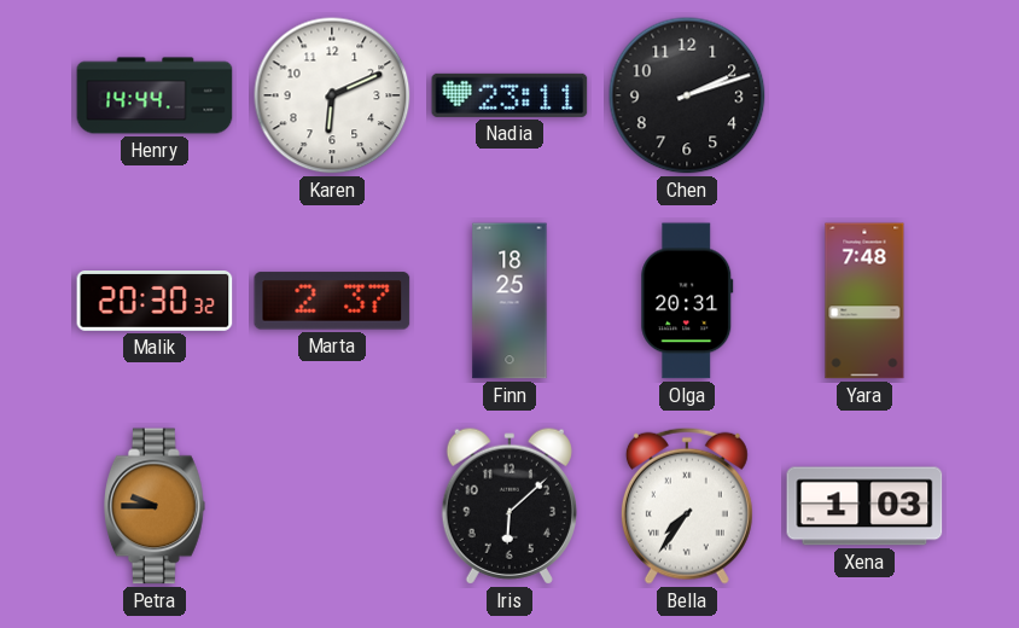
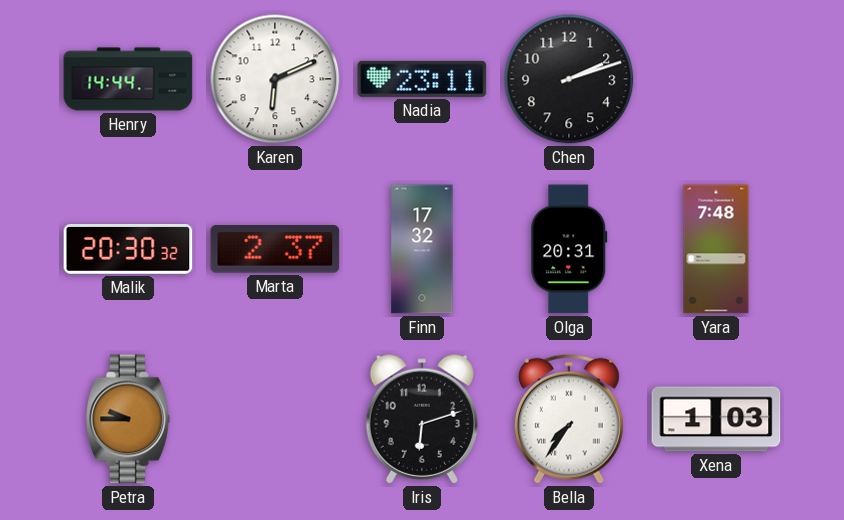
Finn: 18:25 -> 17:32 (422, 249)
Iris: 6:08 -> 6:12 (422, 419)
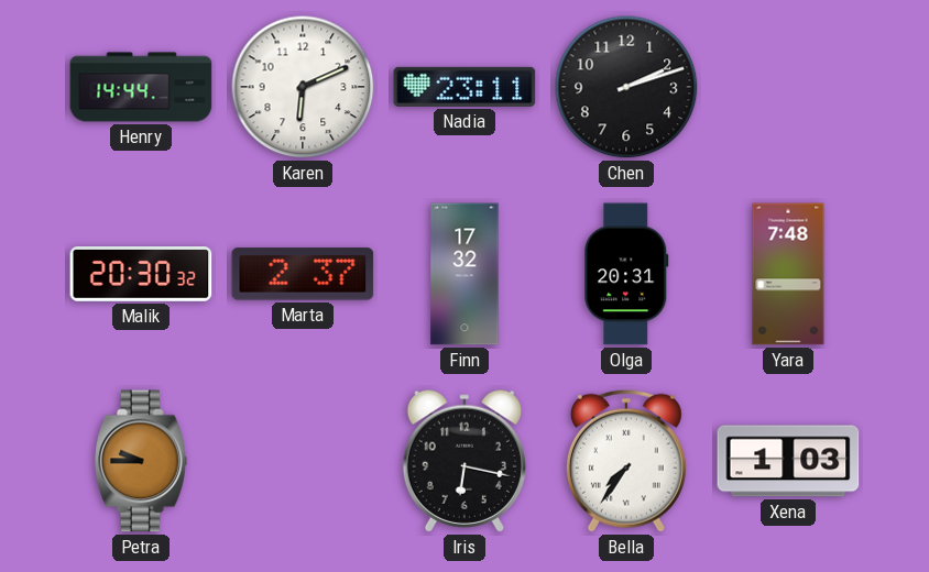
Iris: 6:12 -> 6:17 (465, 461)
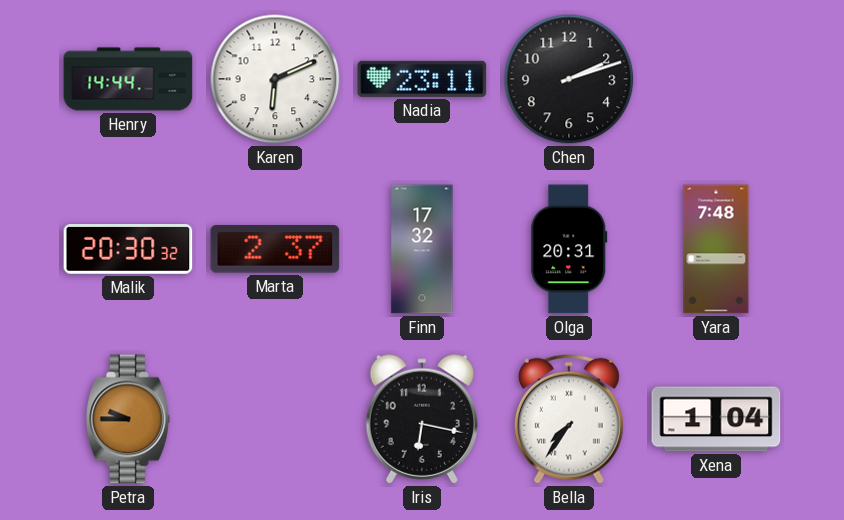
Xena: 1:03 -> 1:04 (716, 419)
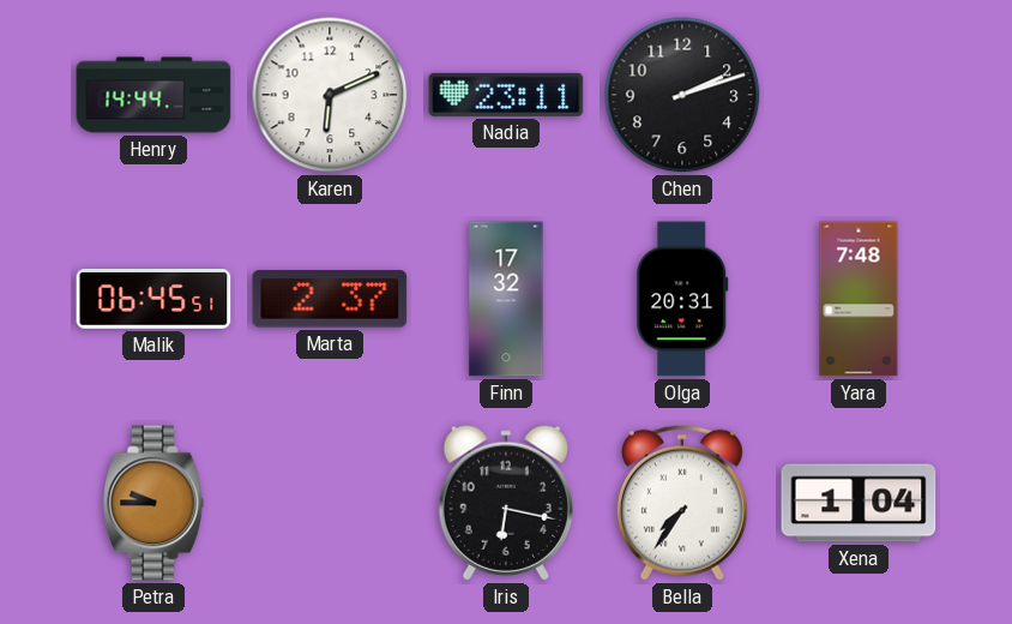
Malik: 20:30 -> 06:45 (153, 300)
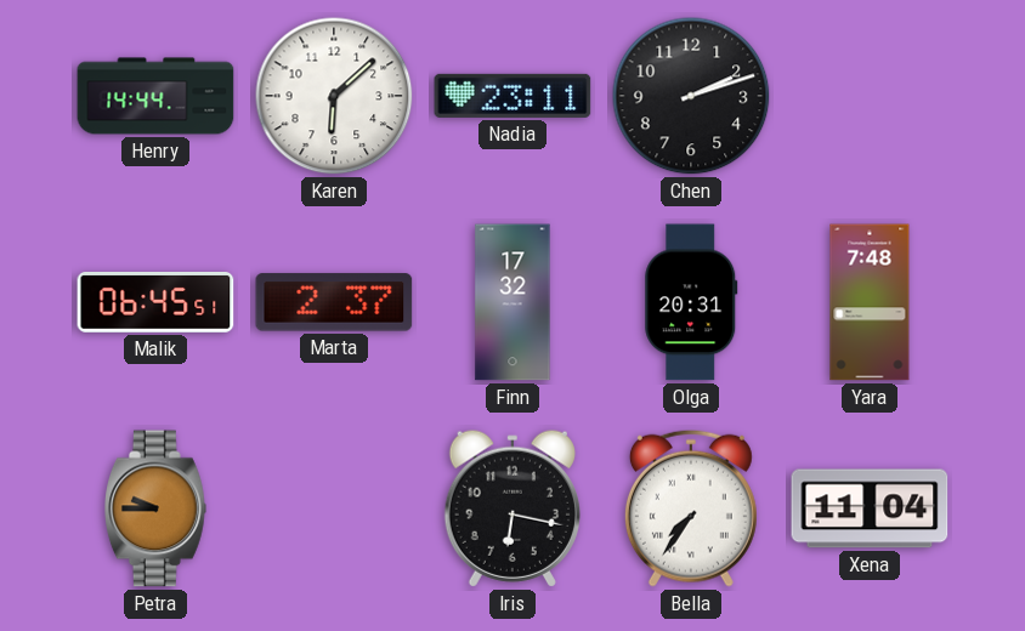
Karen: 6:11 -> 6:08 (334, 96)
Xena: 1:04 -> 11:04 (870, 508)
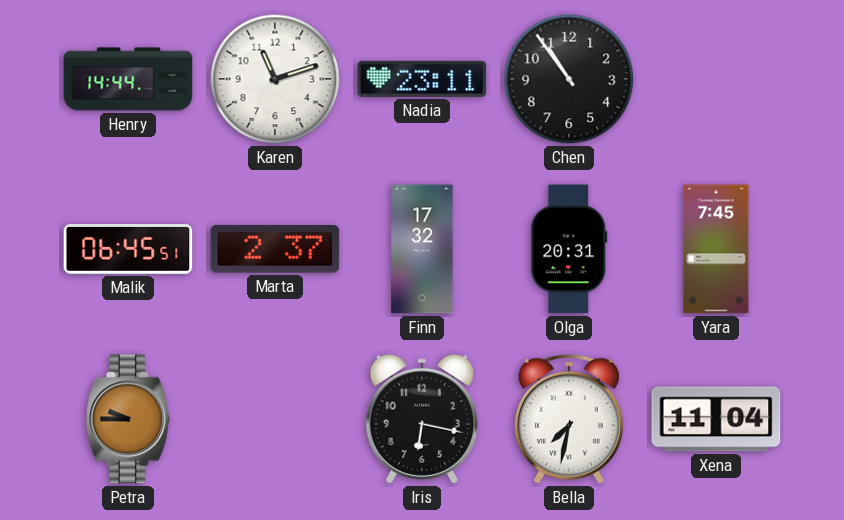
Karen: 6:08 -> 11:12 (275, 79)
Chen: 2:12 -> 10:54 (569, 79)
Yara: 7:48 -> 7:45 (716, 249)
Bella: 7:36 -> 7:32 (569, 419)
